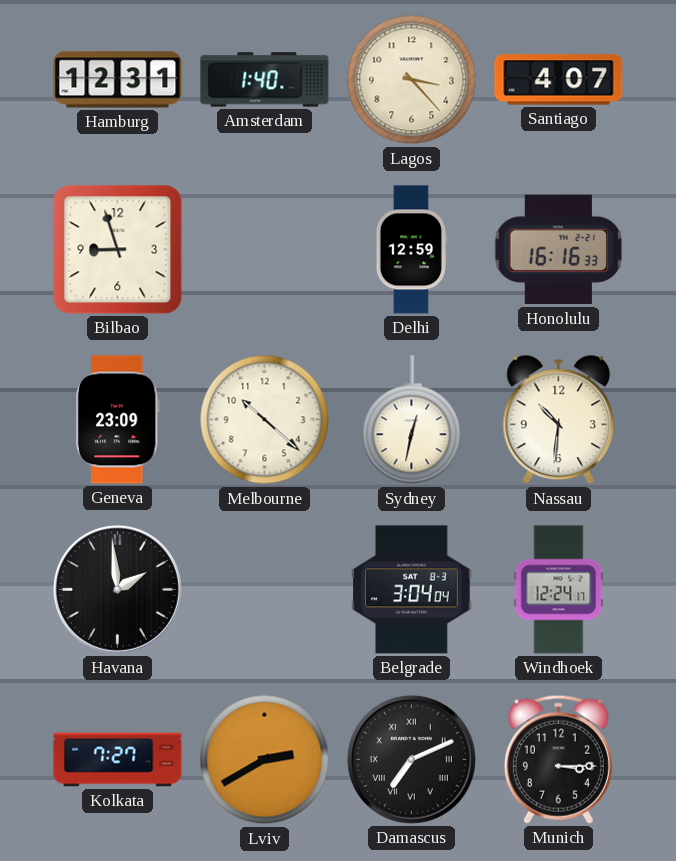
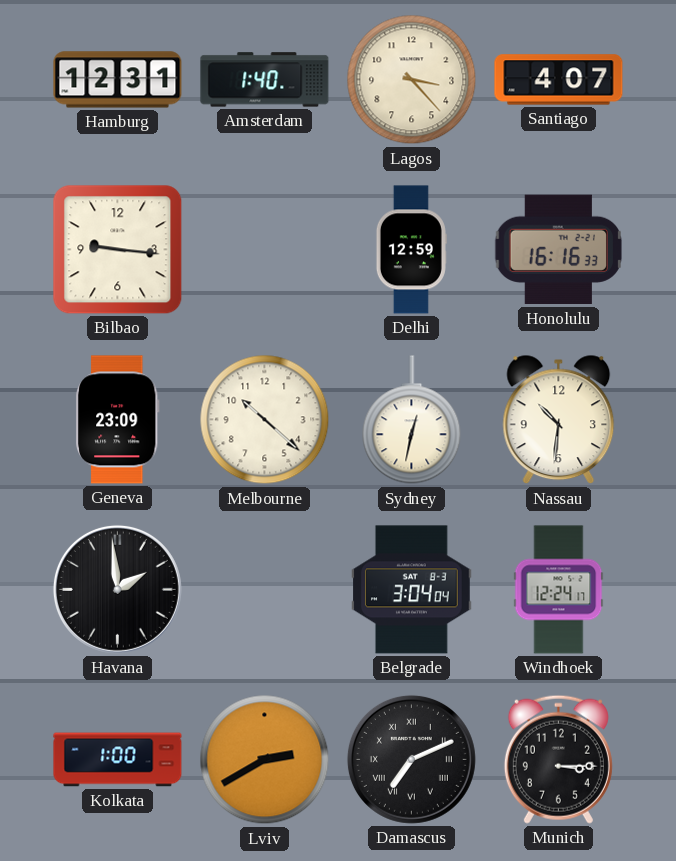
Bilbao: 8:57 -> 9:16 (118, 250)
Kolkata: 7:27 -> 1:00 (118, 760)
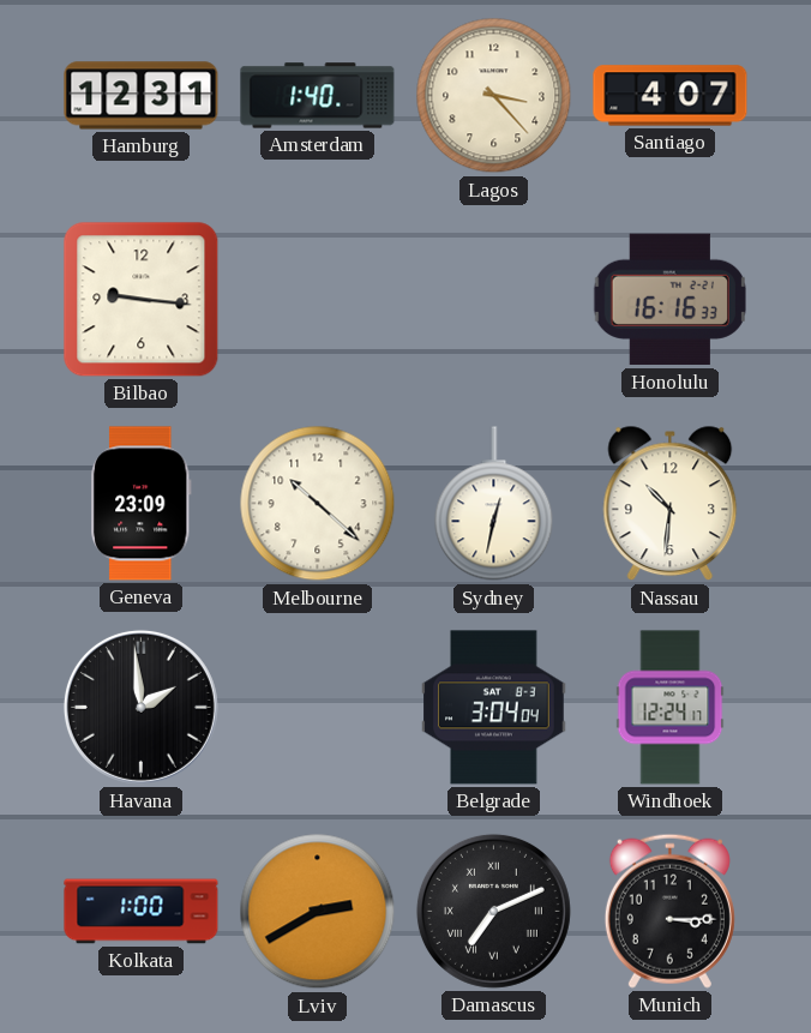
Delhi: 12:59 -> none (411, 250)
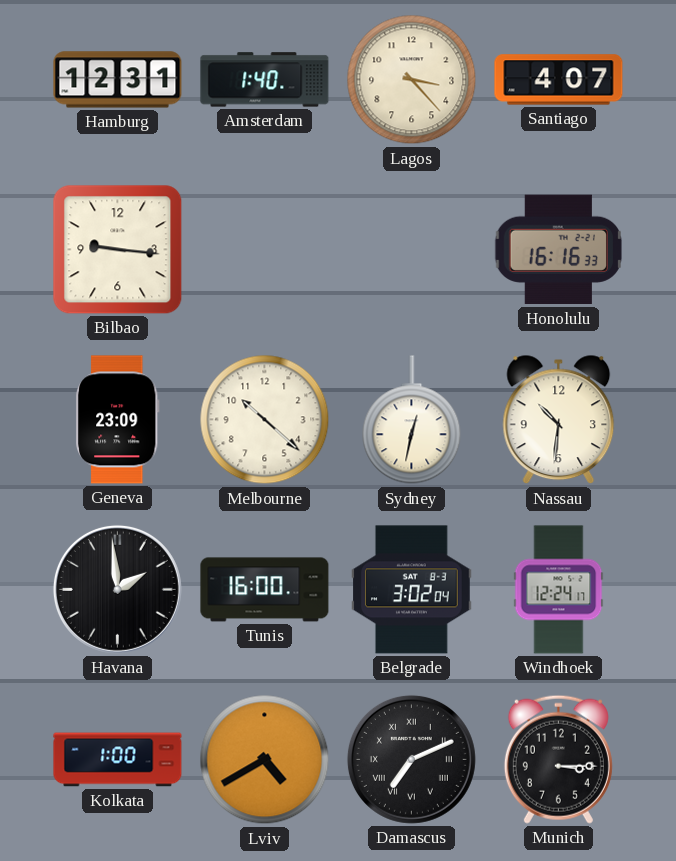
Tunis: none -> 16:00 (265, 590)
Belgrade: 3:04 -> 3:02 (412, 590)
Lviv: 2:40 -> 4:40 (265, 760)
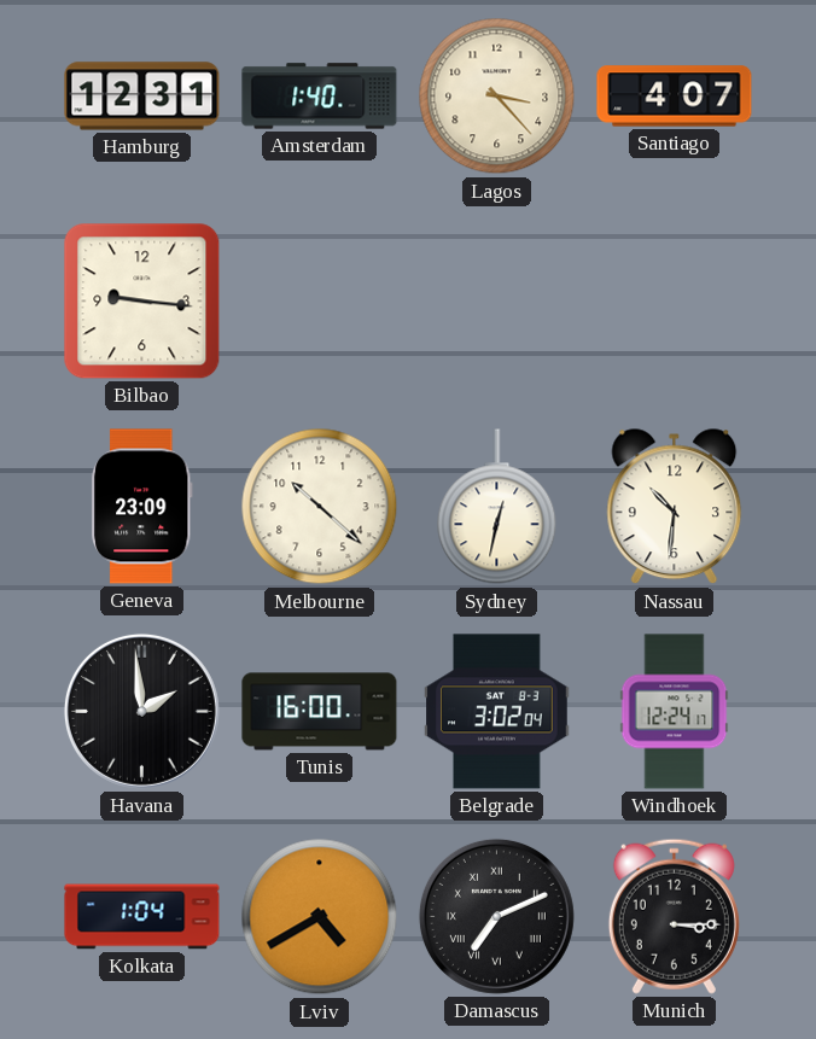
Honolulu: 16:16 -> none (558, 250)
Kolkata: 1:00 -> 1:04 (142, 917)
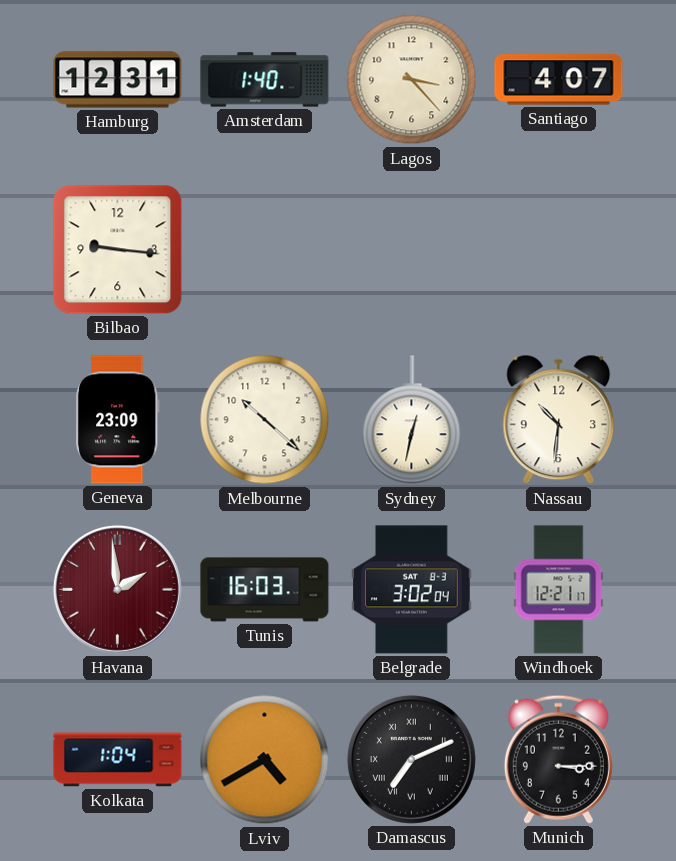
Havana dial: black -> burgundy (117, 589)
Tunis: 16:00 -> 16:03 (265, 590)
Windhoek: 12:24 -> 12:21 (559, 590)
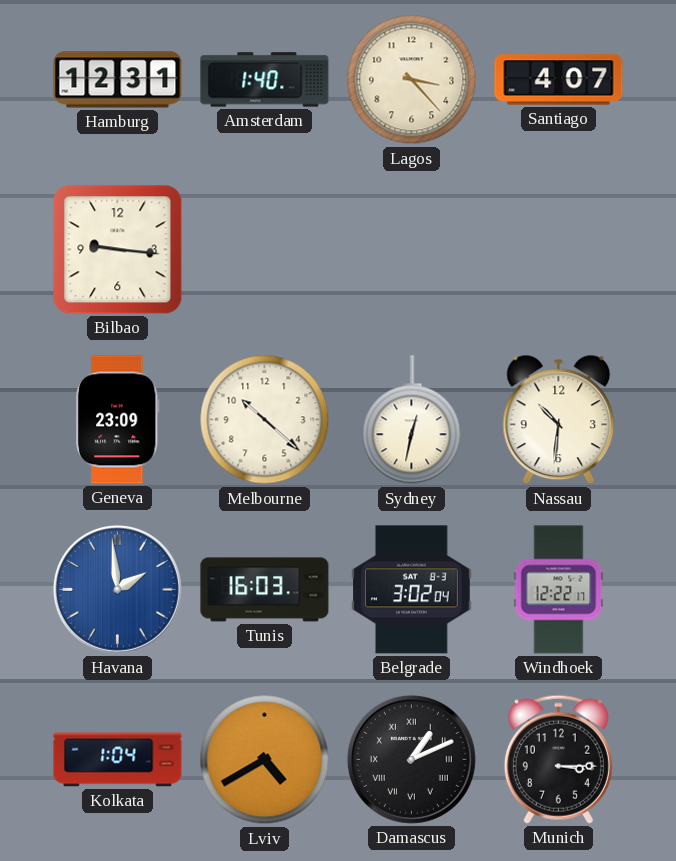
Havana dial: burgundy -> blue (117, 589)
Windhoek: 12:21 -> 12:22 (559, 590)
Damascus: 7:11 -> 1:11 (411, 759)
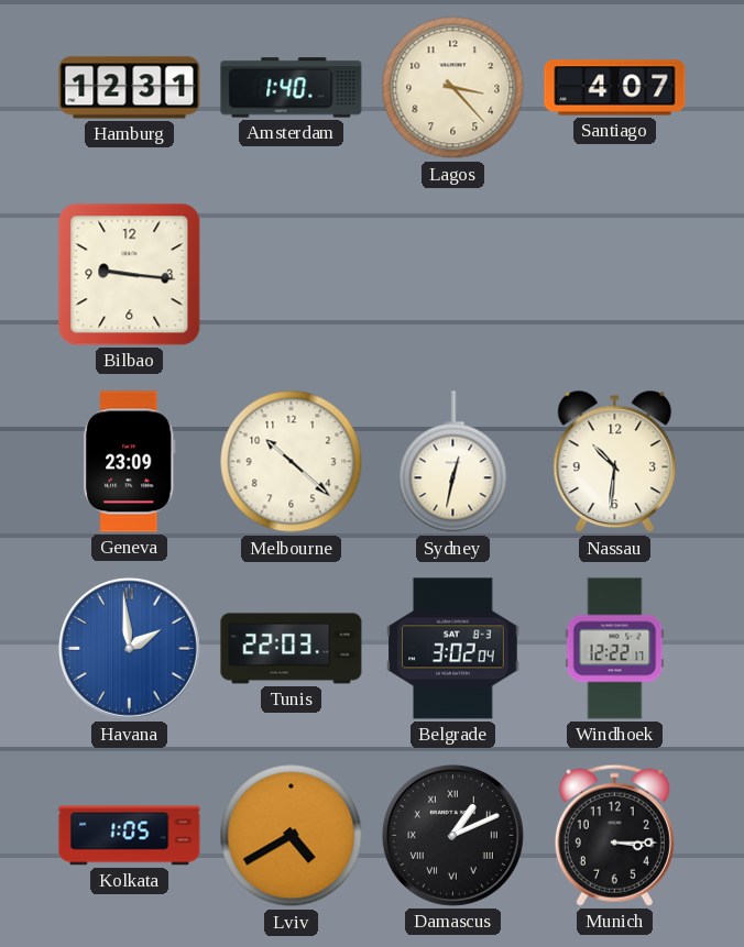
Tunis: 16:03 -> 22:03 (292, 649)
Kolkata: 1:04 -> 1:05 (130, 836)
